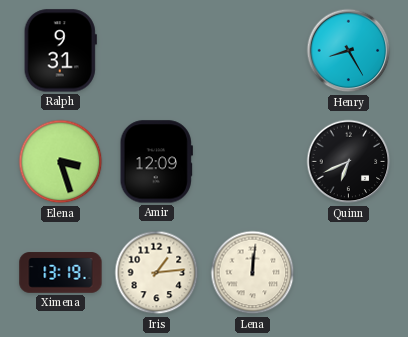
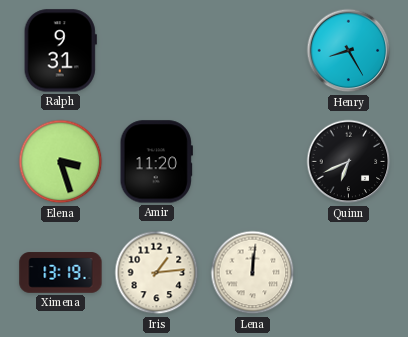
Amir: 12:09 -> 11:20 (156, 162)
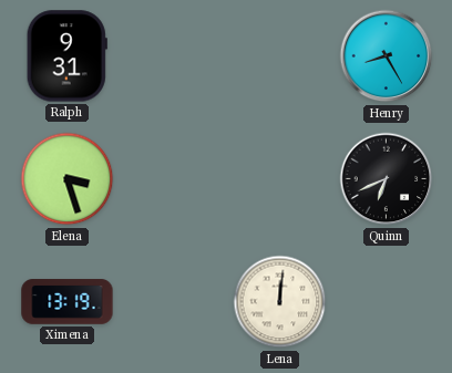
Amir: 11:20 -> none (156, 162)
Iris: 1:14 -> none (157, 273)
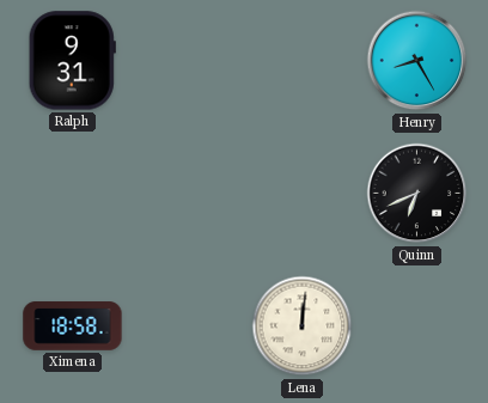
Elena: 3:27 -> none (68, 179)
Ximena: 13:19 -> 18:58 (73, 326)
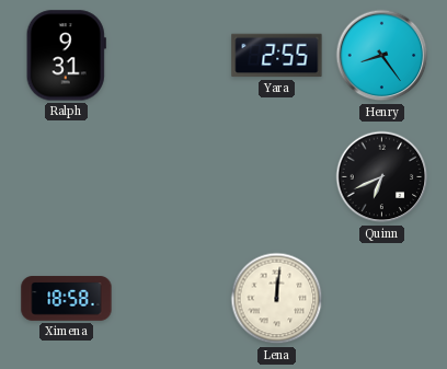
Yara: none -> 2:55 (277, 56)
Henry: 8:25 -> 8:24 (382, 56)
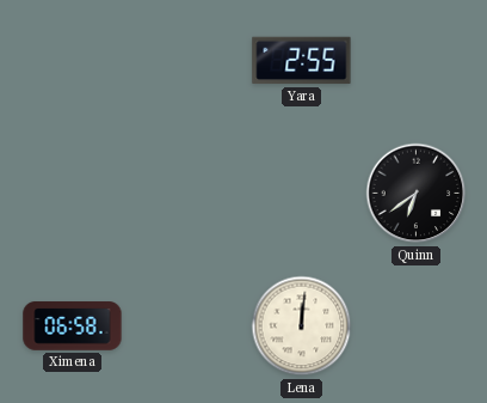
Ralph: 9:31 -> none (66, 56)
Henry: 8:24 -> none (382, 56)
Quinn: 6:41 -> 6:39 (417, 194)
Ximena: 18:58 -> 06:58 (73, 326)
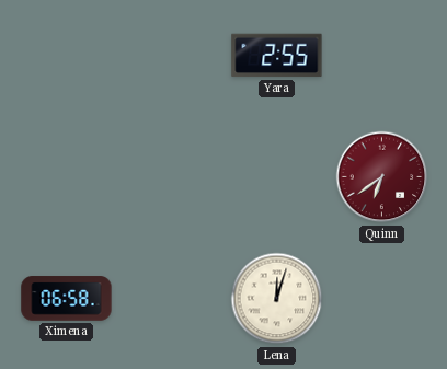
Quinn dial: black -> burgundy (382, 177)
Lena: 12:01 -> 12:03 (277, 299)
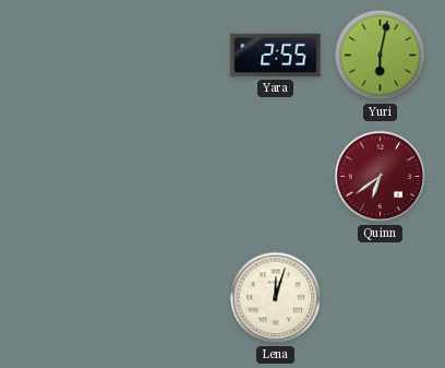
Yuri: none -> 6:02 (381, 56)
Ximena: 06:58 -> none (67, 299)
